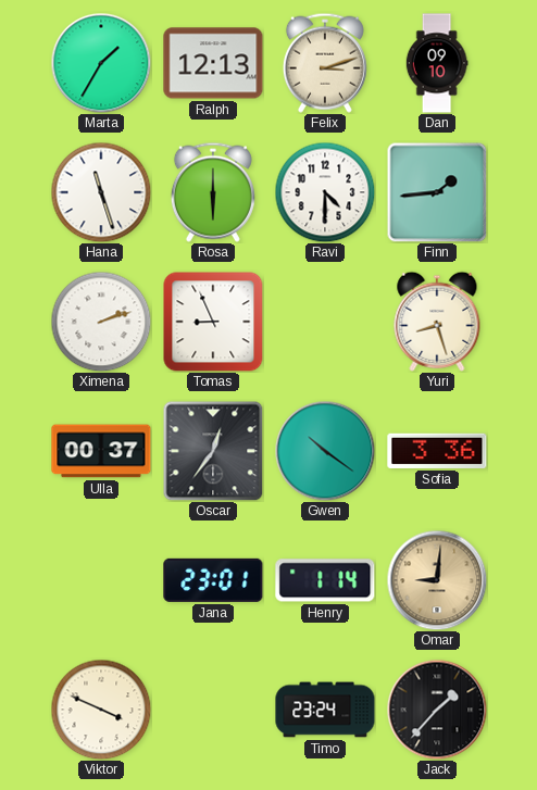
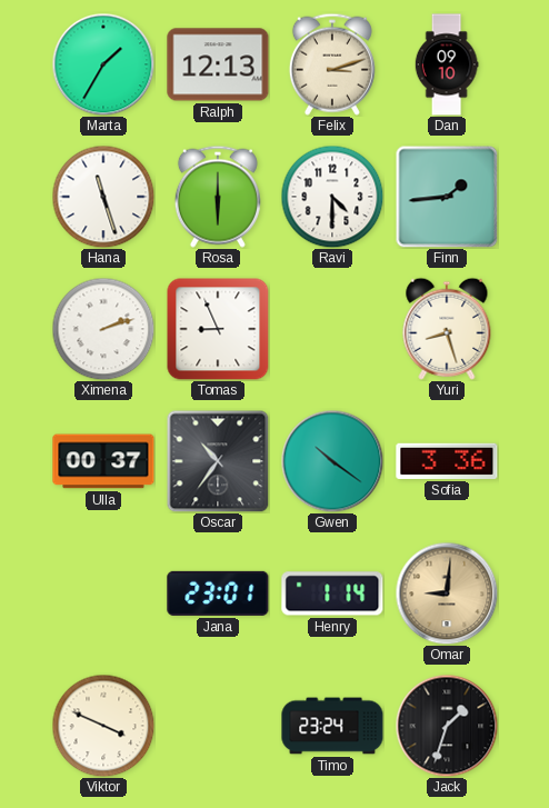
Oscar: 12:36 -> 10:36 (218, 461)
Jack: 1:37 -> 1:33 (447, 726)
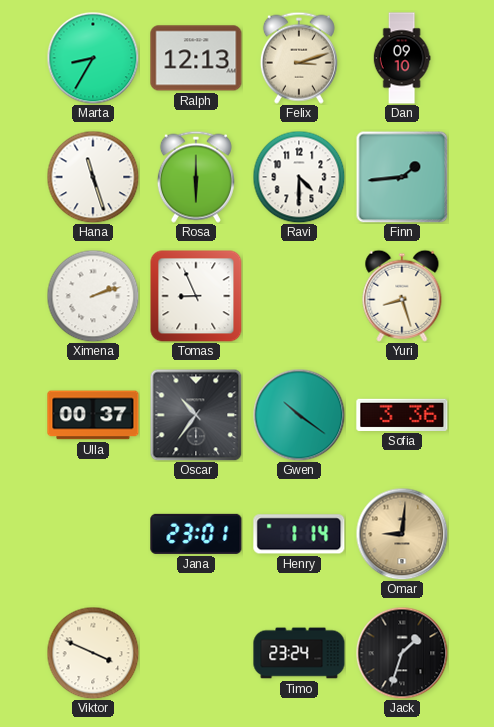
Marta: 1:35 -> 8:35 (93, 58)
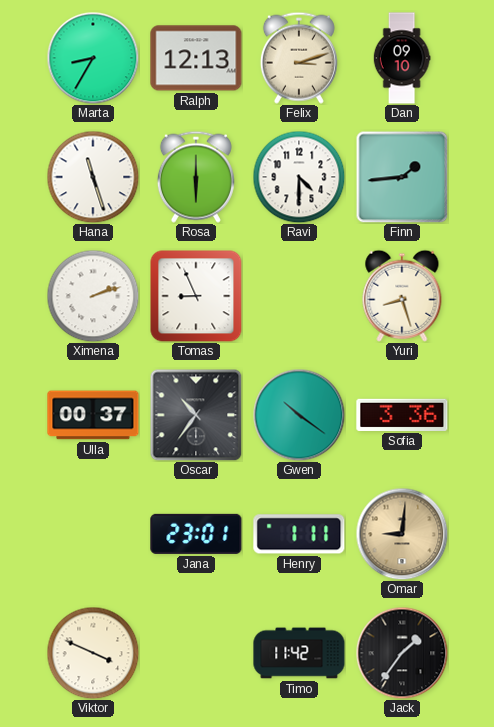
Henry: 1:14 -> 1:11 (299, 534)
Timo: 23:24 -> 11:42 (299, 653)
Jack: 1:33 -> 1:36 (402, 653)
